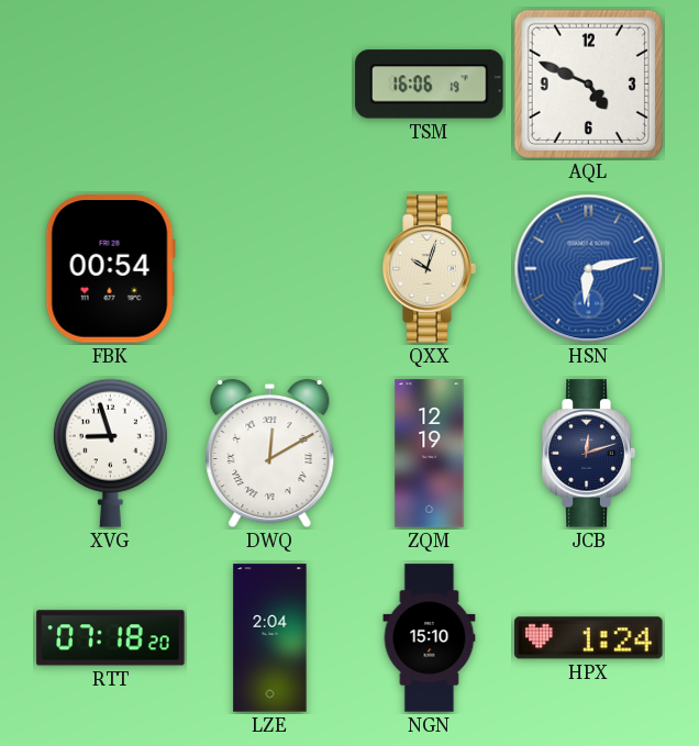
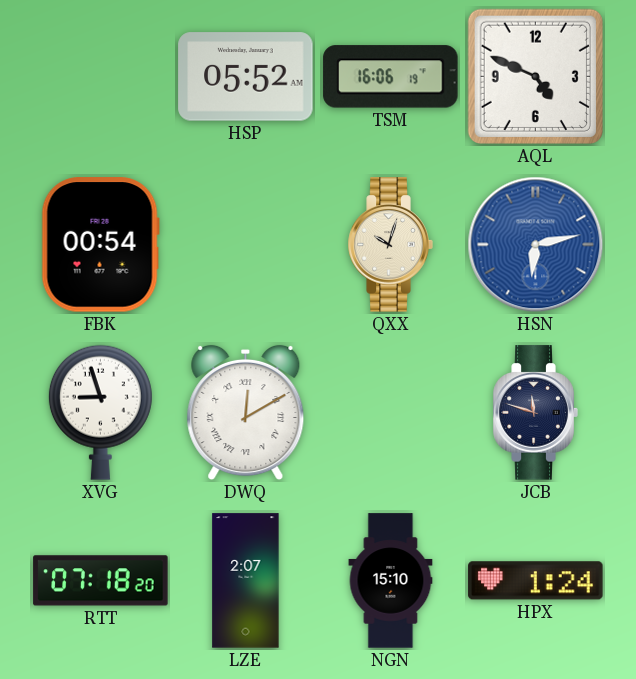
HSP: none -> 05:52 (246, 77)
ZQM: 12:19 -> none (430, 454)
JCB: 12:12 -> 11:48 (535, 413)
LZE: 2:04 -> 2:07 (246, 581)
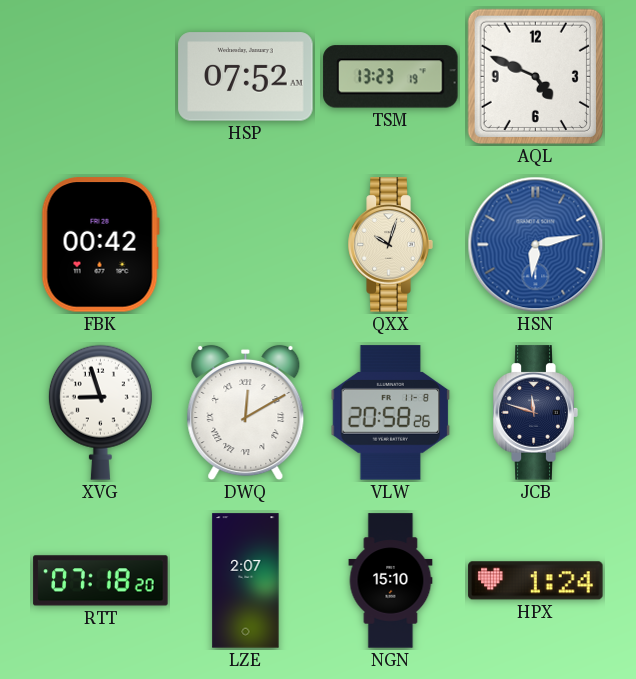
HSP: 05:52 -> 07:52 (246, 77)
TSM: 16:06 -> 13:23 (391, 77)
FBK: 00:54 -> 00:42 (100, 245)
VLW: none -> 20:58 (391, 413)
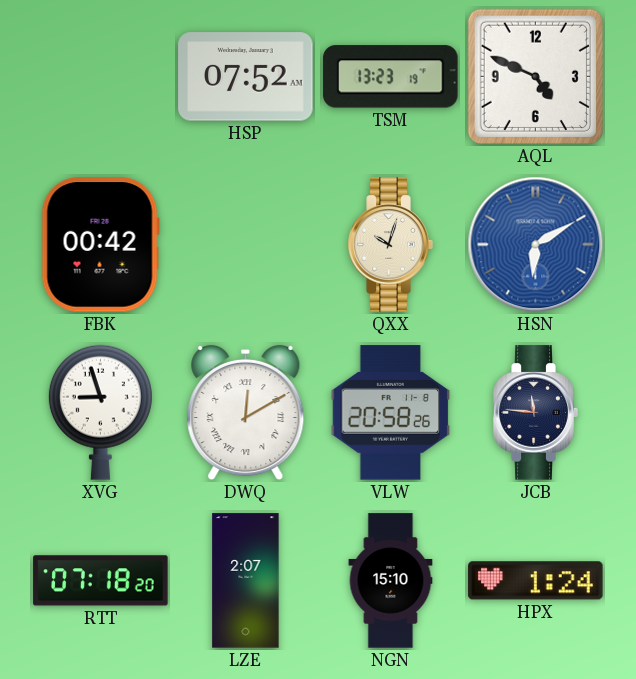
HSN: 6:13 -> 6:10 (536, 245)
JCB: 11:48 -> 11:46 (535, 413)
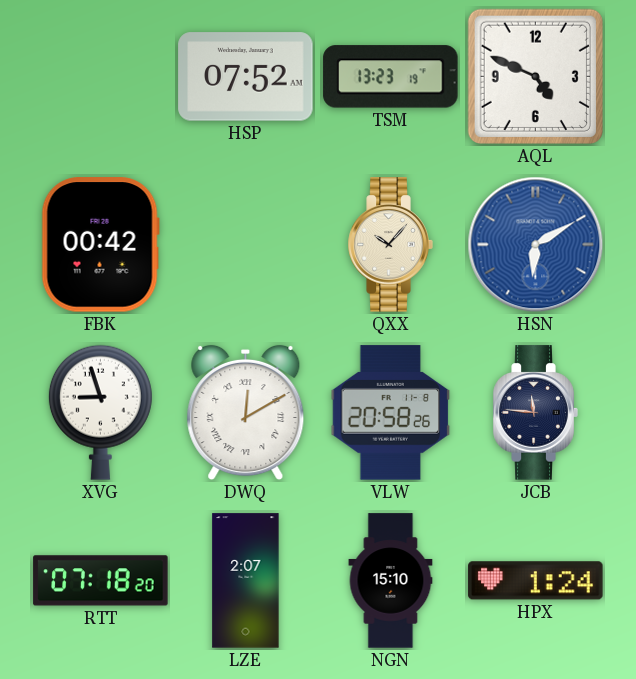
QXX: 10:03 -> 10:07 (390, 245)
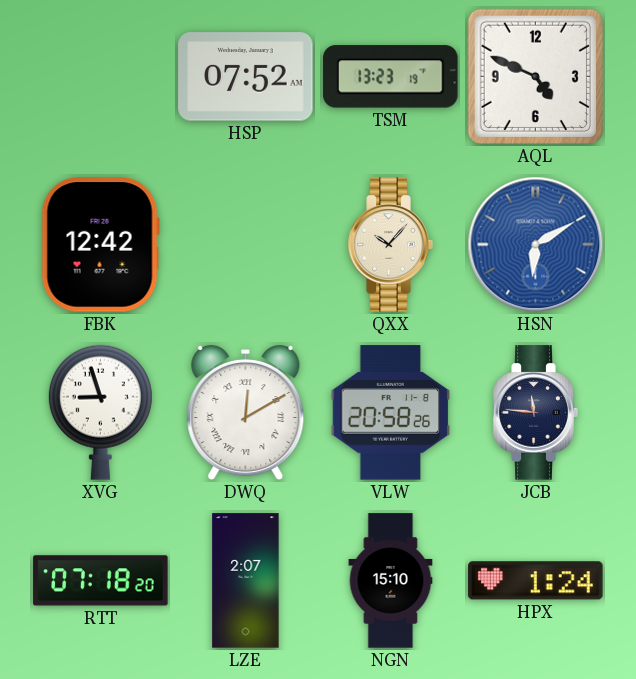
FBK: 00:42 -> 12:42 (100, 245)
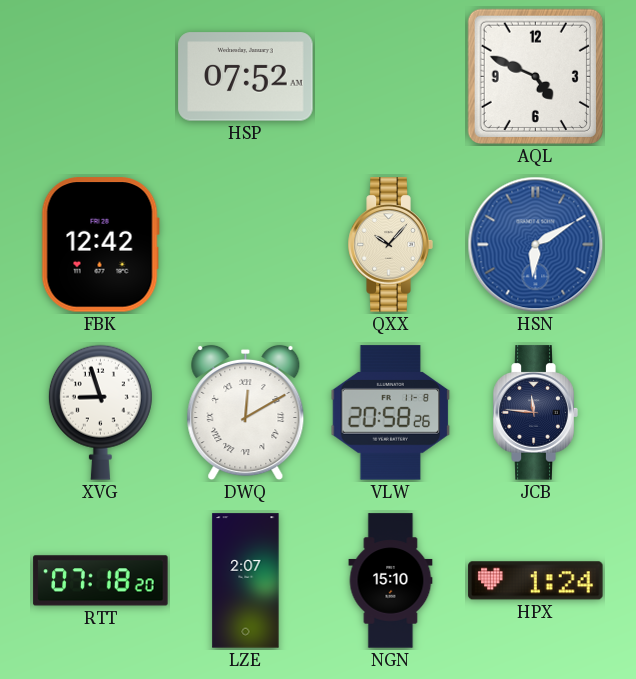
TSM: 13:23 -> none (391, 77)
